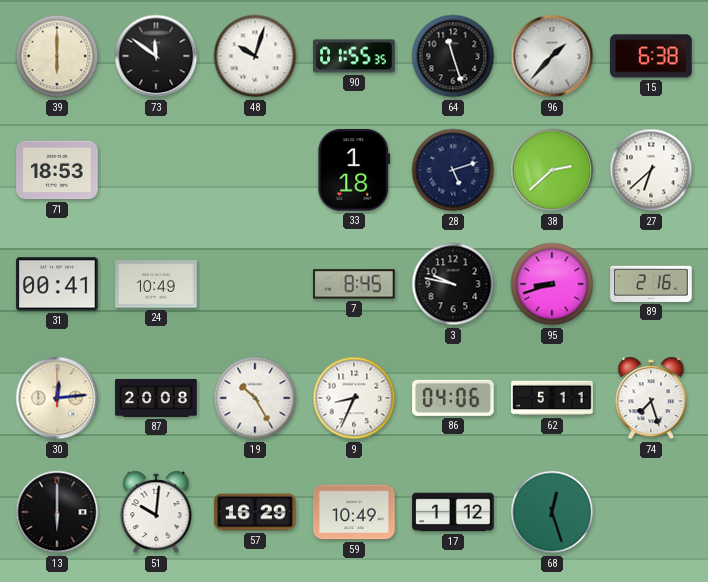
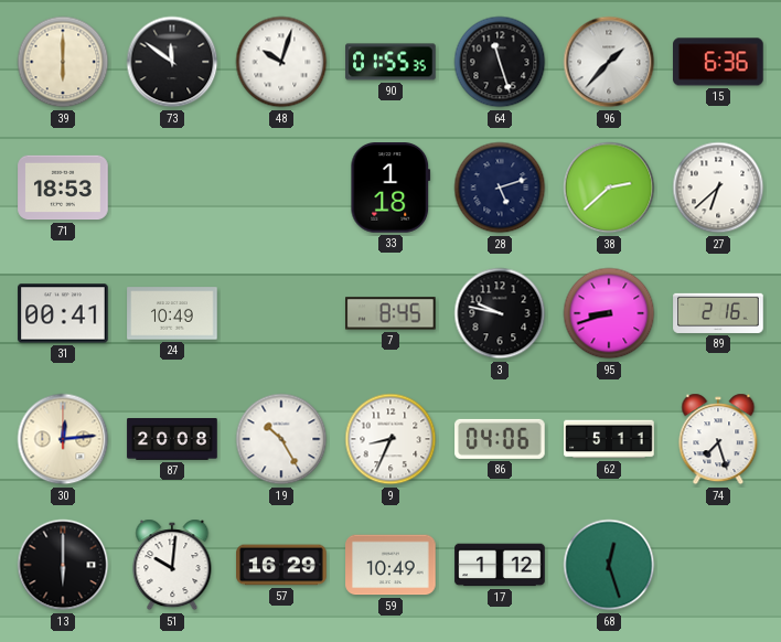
15: 6:38 -> 6:36 (719, 62)
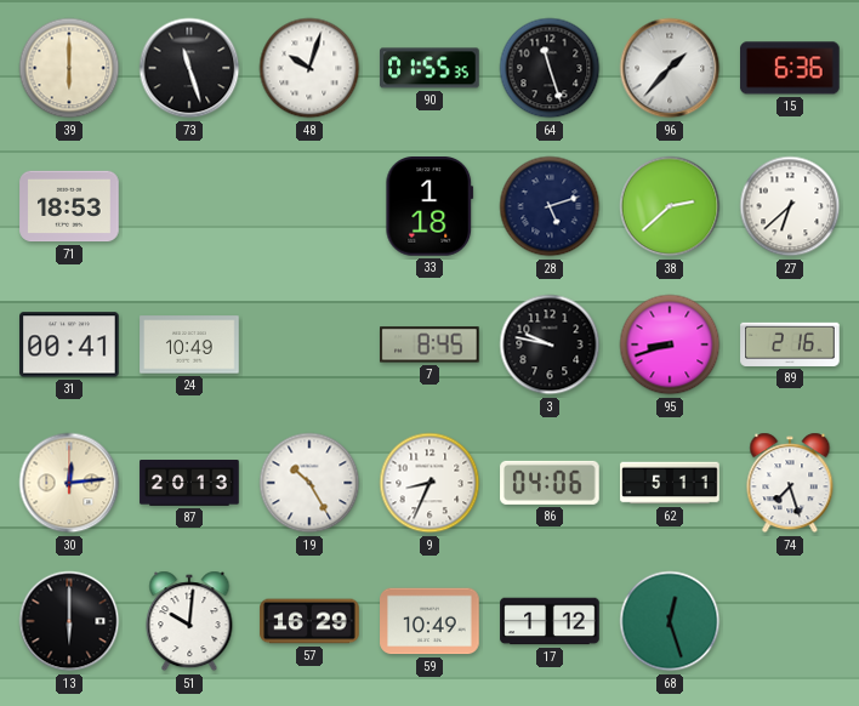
73: 11:51 -> 11:27 (189, 68)
87: 20:08 -> 20:13 (189, 484)
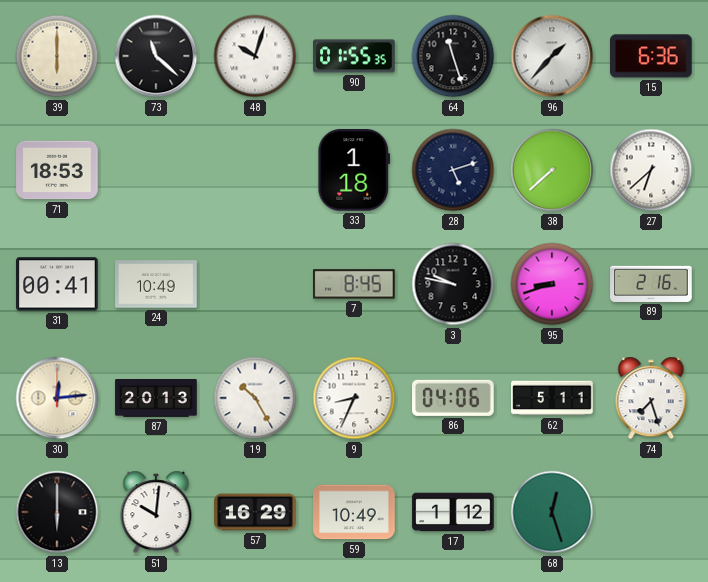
73: 11:27 -> 11:22 (156, 56)
38: 2:38 -> 7:38 (552, 170)
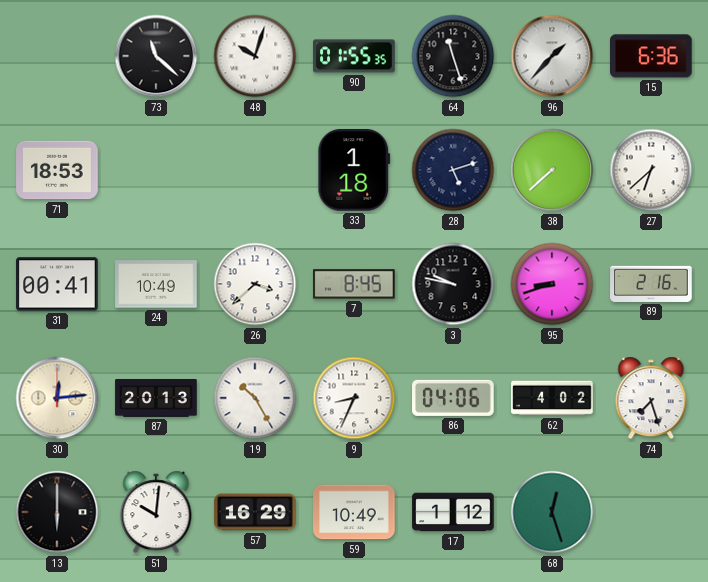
39: 6:00 -> none (57, 56)
26: none -> 3:38 (255, 284)
62: 5:11 -> 4:02 (552, 398)
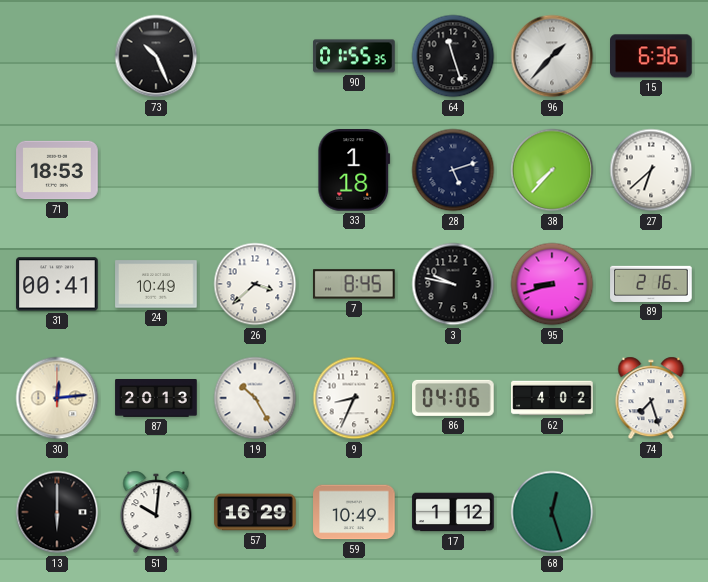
73: 11:22 -> 10:26 (156, 56)
48: 10:03 -> none (255, 56)
38: 7:38 -> 7:37 (552, 170)
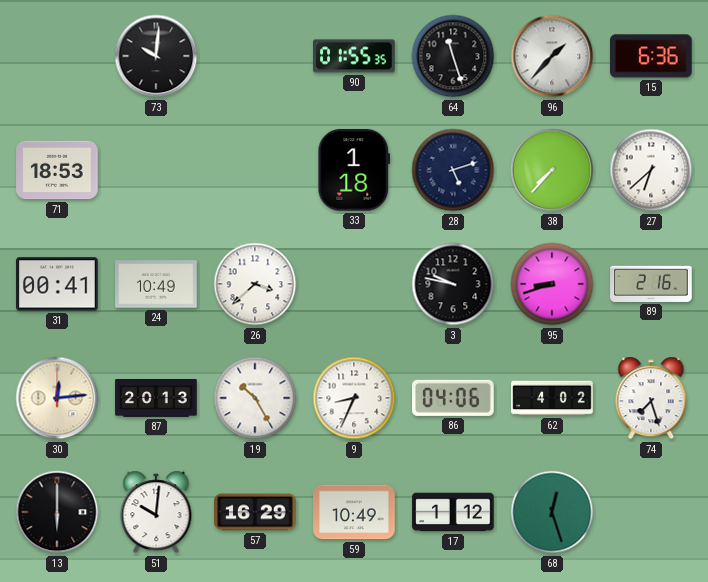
73: 10:26 -> 10:01 (156, 56)
7: 8:45 -> none (355, 284)
